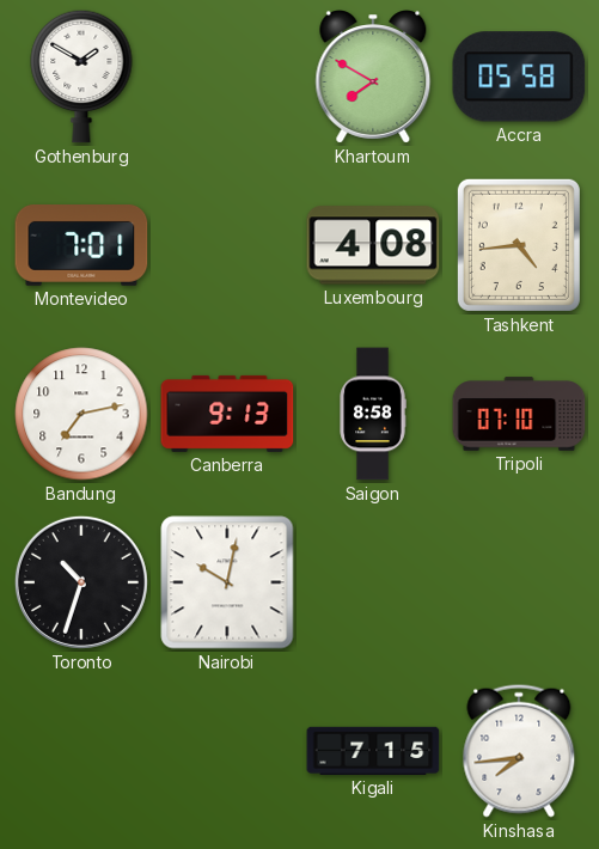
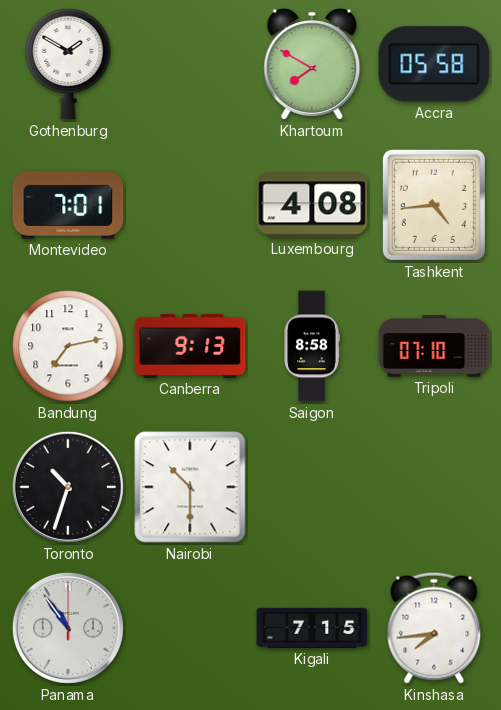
Nairobi: 10:02 -> 10:30 (190, 487)
Panama: none -> 10:54 (68, 628)
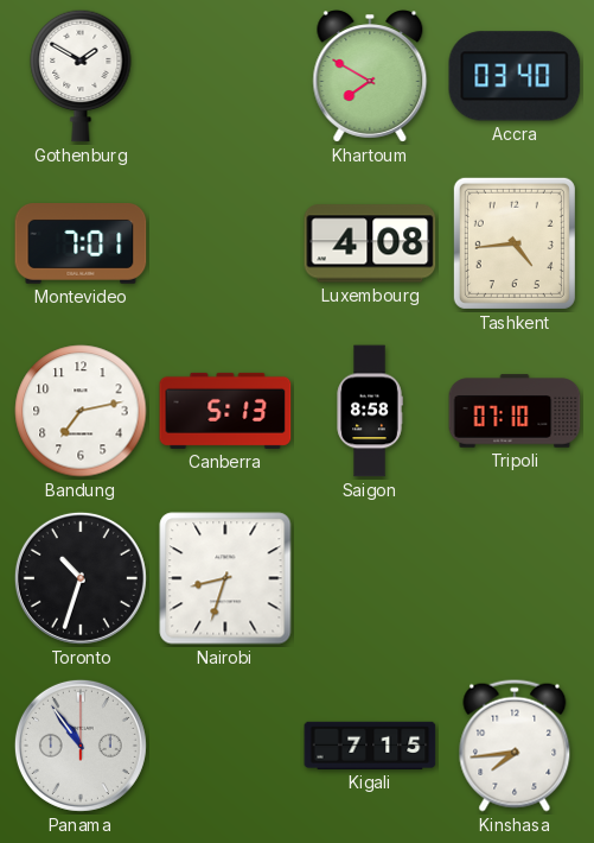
Accra: 05:58 -> 03:40 (515, 76)
Canberra: 9:13 -> 5:13 (225, 411)
Nairobi: 10:30 -> 8:33 (225, 578)
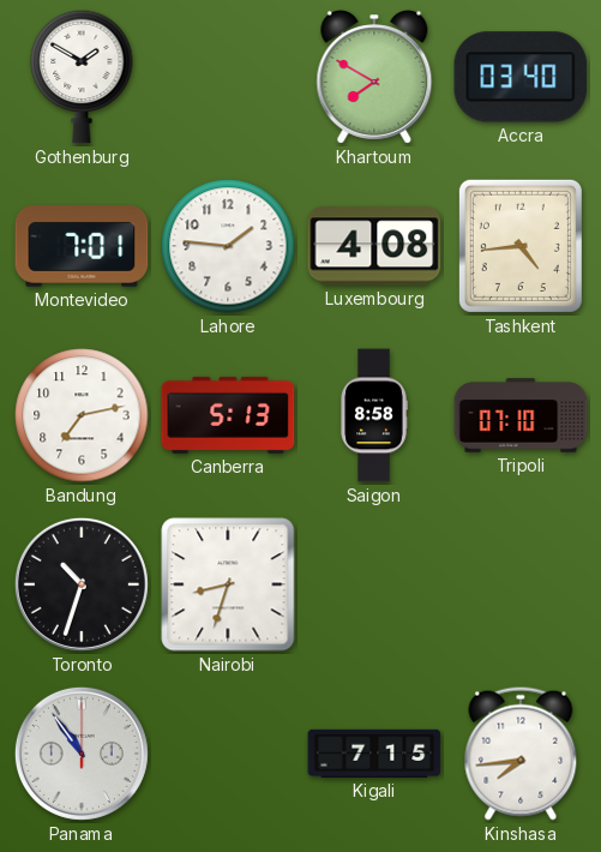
Lahore: none -> 1:46 (228, 246)
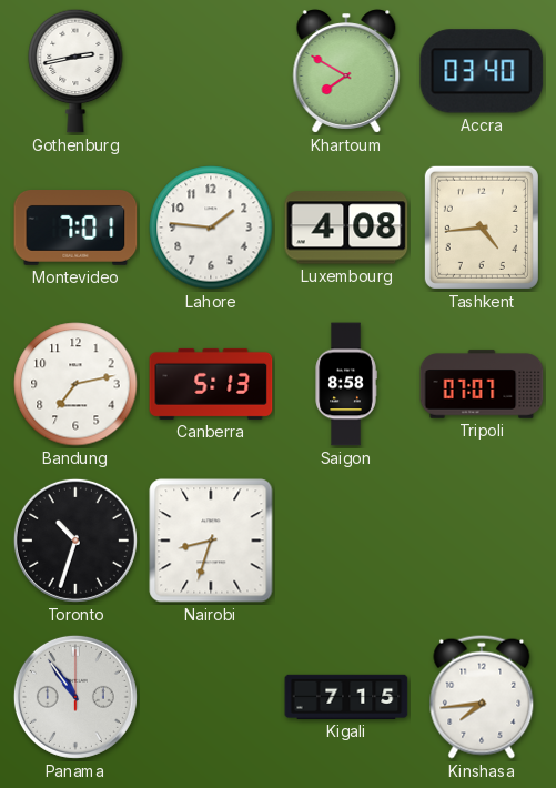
Gothenburg: 1:50 -> 2:43 (75, 71)
Tripoli: 07:10 -> 07:07 (482, 384)
